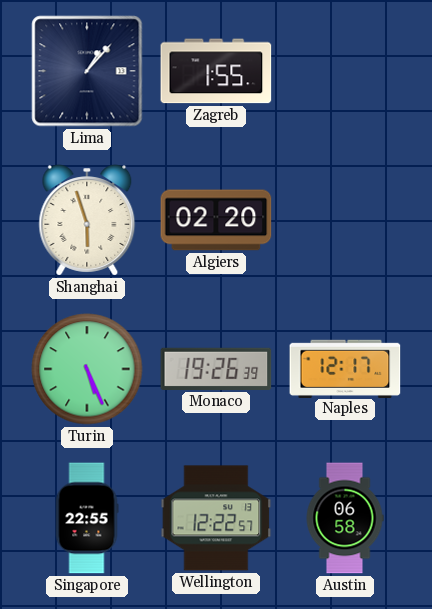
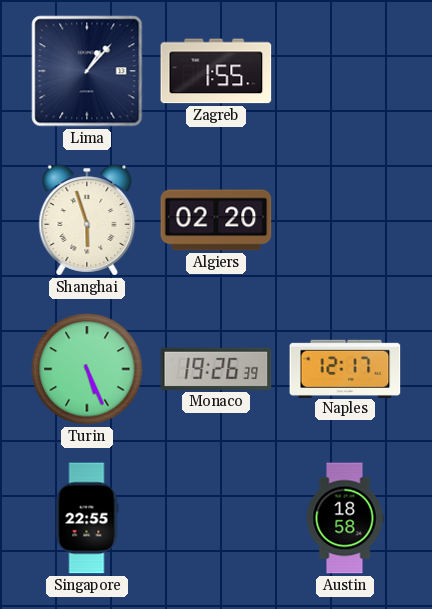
Wellington: 12:22 -> none (216, 518)
Austin: 06:58 -> 18:58 (345, 518)
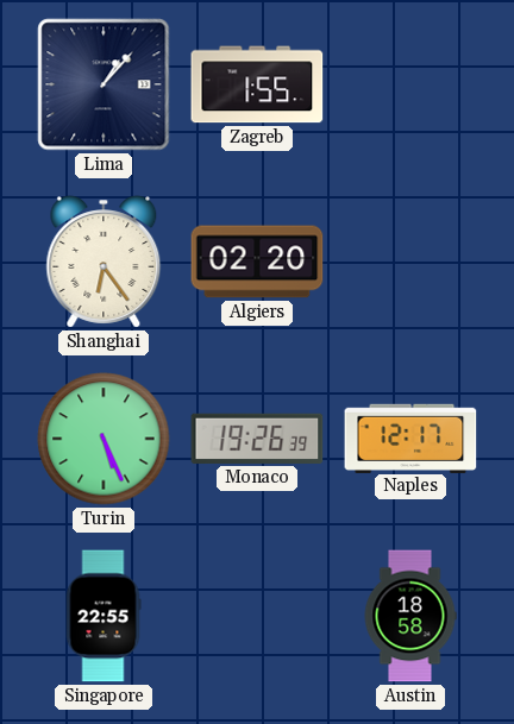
Shanghai: 5:57 -> 6:24 (104, 262)
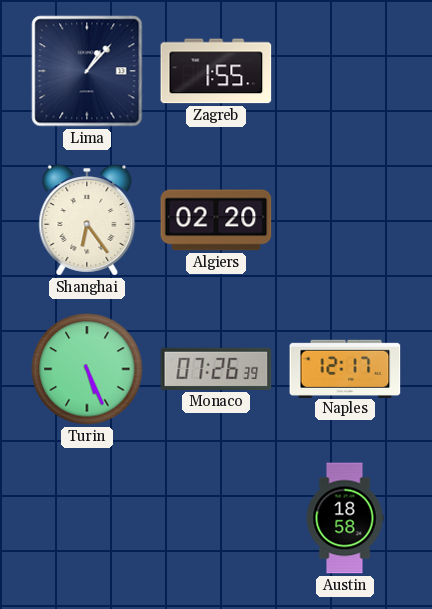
Monaco: 19:26 -> 07:26 (216, 369)
Singapore: 22:55 -> none (104, 616)
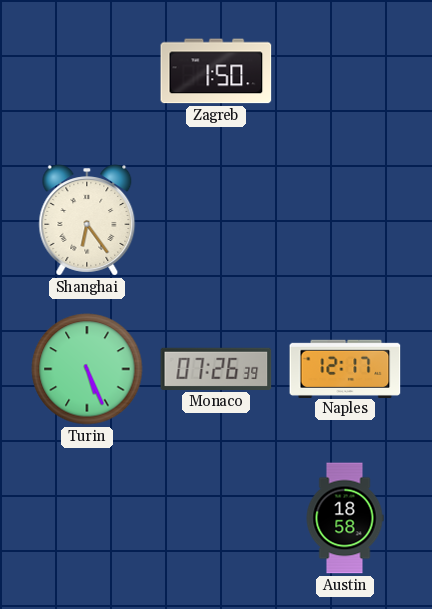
Lima: 1:07 -> none (87, 71)
Zagreb: 1:55 -> 1:50 (216, 71)
Algiers: 02:20 -> none (216, 220)
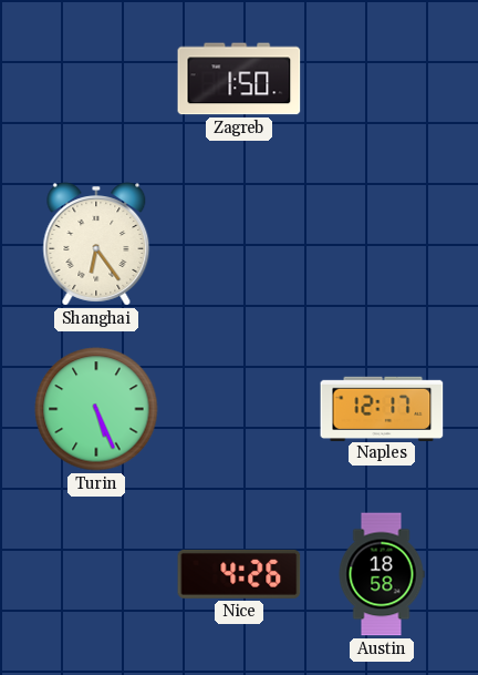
Monaco: 07:26 -> none (216, 369)
Nice: none -> 4:26 (239, 574)
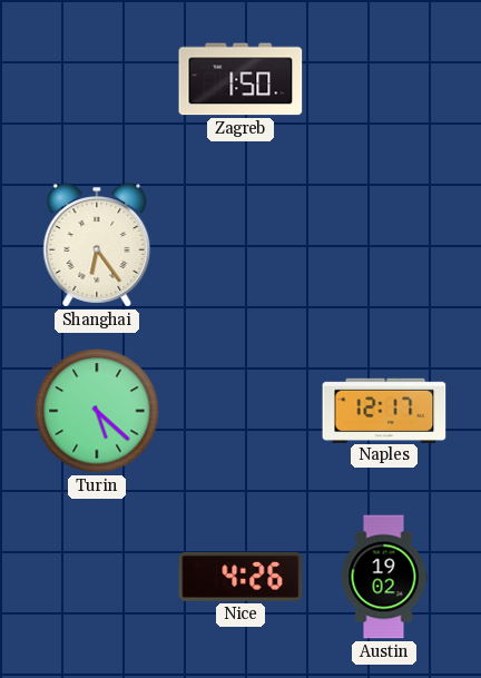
Turin: 5:26 -> 5:22 (97, 411)
Austin: 18:58 -> 19:02 (384, 577)
